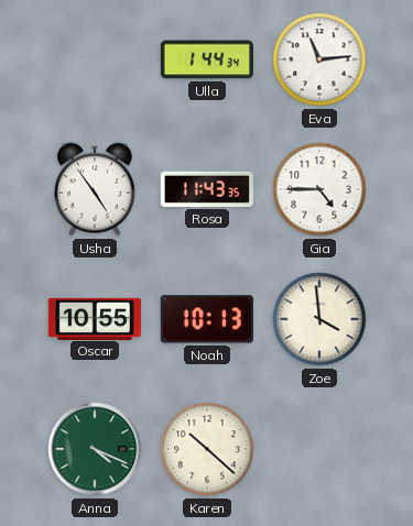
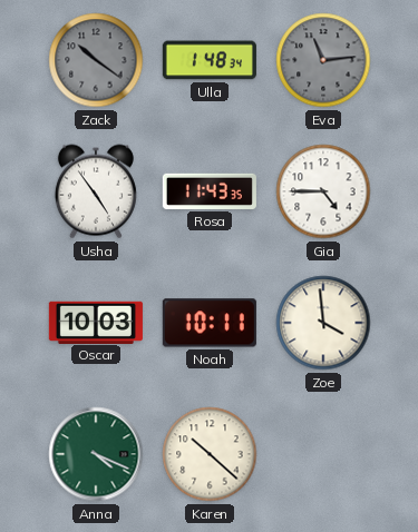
Zack: none -> 10:21 (96, 60)
Ulla: 1:44 -> 1:48 (210, 60)
Eva dial: white -> grey (323, 60)
Oscar: 10:55 -> 10:03 (96, 322)
Noah: 10:13 -> 10:11 (210, 323)
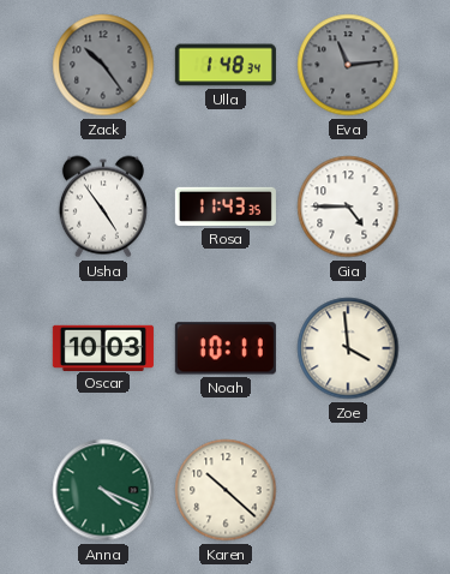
Zack: 10:21 -> 10:24 (103, 65)
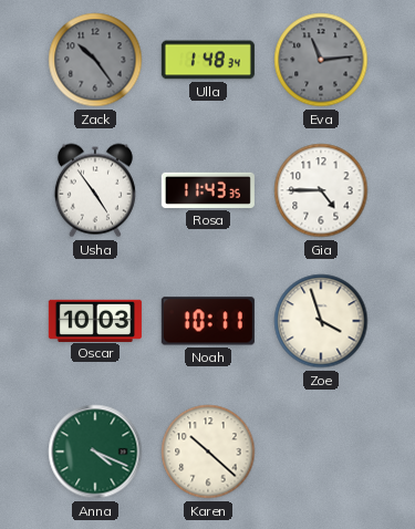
Zoe: 3:59 -> 3:57 (321, 321)
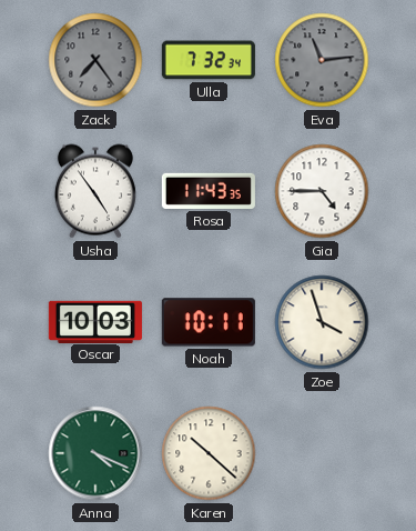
Zack: 10:24 -> 7:24 (95, 60)
Ulla: 1:48 -> 7:32 (209, 60)
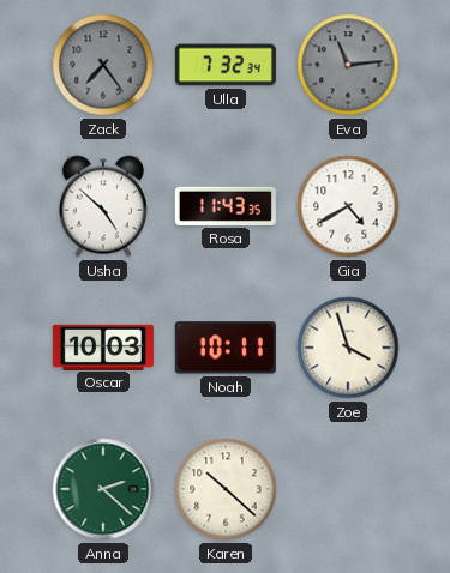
Usha: 4:54 -> 4:52 (103, 206)
Gia: 4:45 -> 4:40 (348, 206)
Anna: 4:19 -> 2:22 (103, 489)
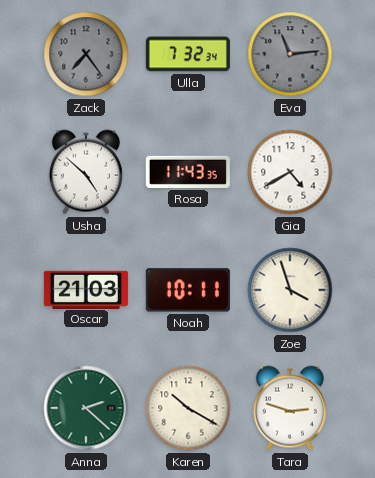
Oscar: 10:03 -> 21:03 (86, 289)
Karen: 10:22 -> 10:20 (188, 408)
Tara: none -> 2:48 (290, 408)
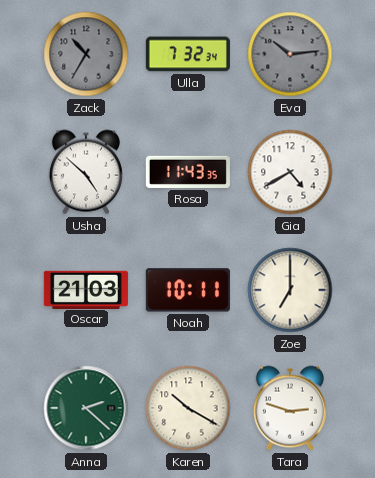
Zack: 7:24 -> 10:35 (86, 54)
Eva: 11:14 -> 10:14 (290, 54)
Zoe: 3:57 -> 7:00 (290, 290)
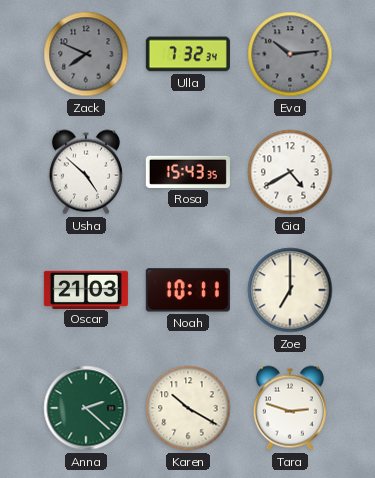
Zack: 10:35 -> 7:49 (86, 54)
Rosa: 11:43 -> 15:43 (188, 172)
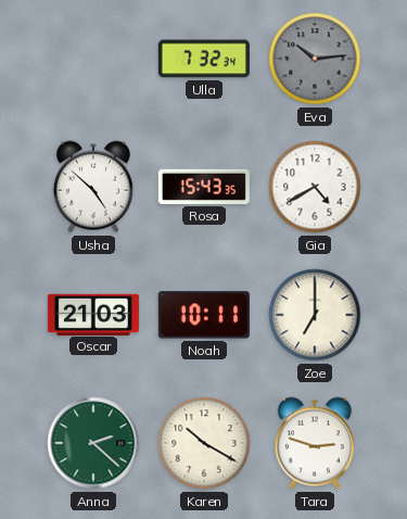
Zack: 7:49 -> none (86, 54)
